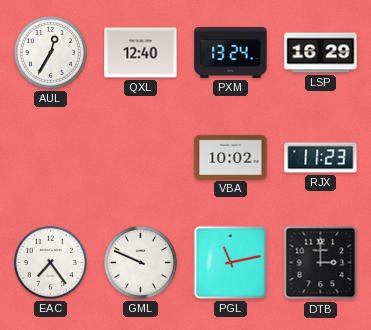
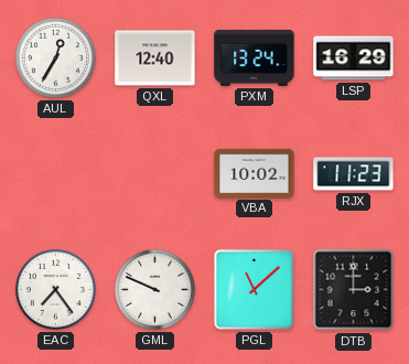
PGL: 11:13 -> 11:08 (254, 289)
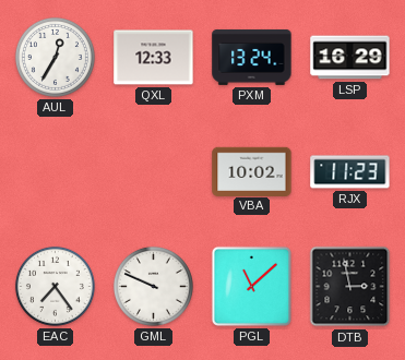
QXL: 12:40 -> 12:33 (154, 58)
DTB: 3:00 -> 2:58 (350, 287)
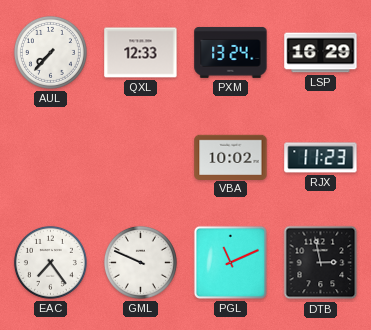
AUL: 12:35 -> 7:37 (50, 52)
PGL: 11:08 -> 11:11 (230, 262)
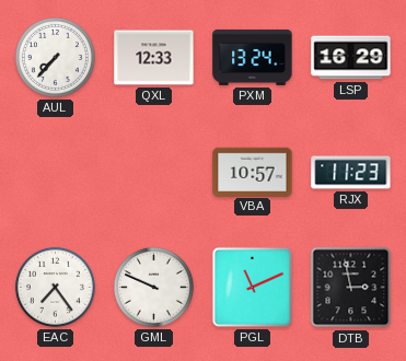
VBA: 10:02 -> 10:57 (253, 172)
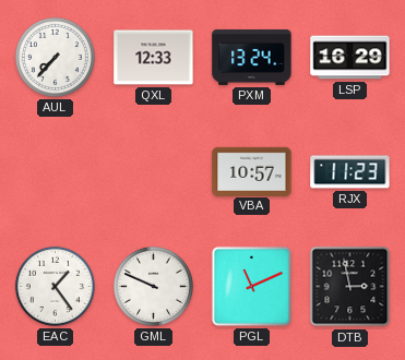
EAC: 7:24 -> 1:24 (55, 286)
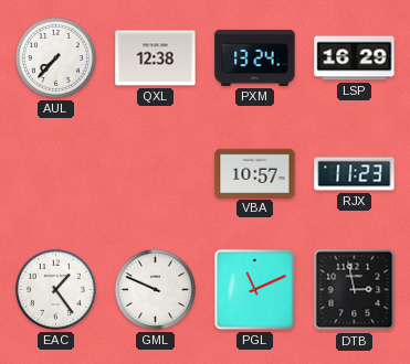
QXL: 12:33 -> 12:38 (156, 58)
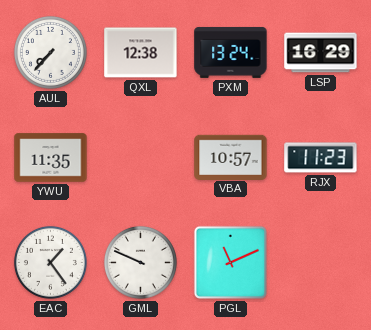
YWU: none -> 11:35 (51, 158)
DTB: 2:58 -> none (355, 290)
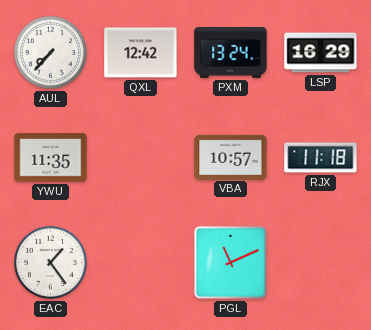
QXL: 12:38 -> 12:42 (141, 53)
RJX: 11:23 -> 11:18 (321, 158)
GML: 9:49 -> none (140, 262)
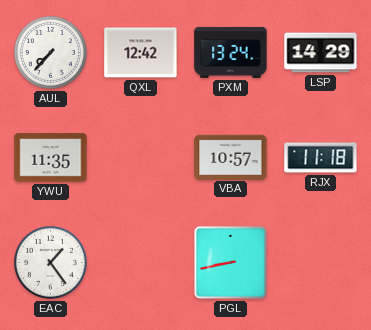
LSP: 16:29 -> 14:29 (321, 53)
PGL: 11:11 -> 8:43 (230, 262)
